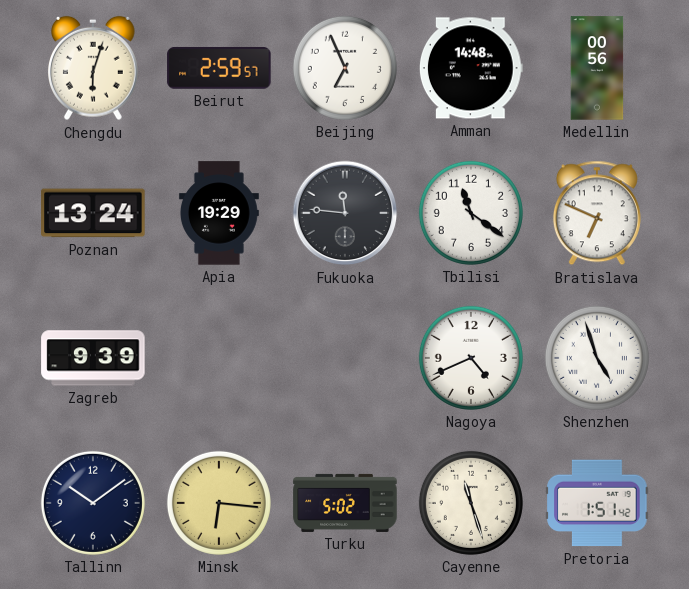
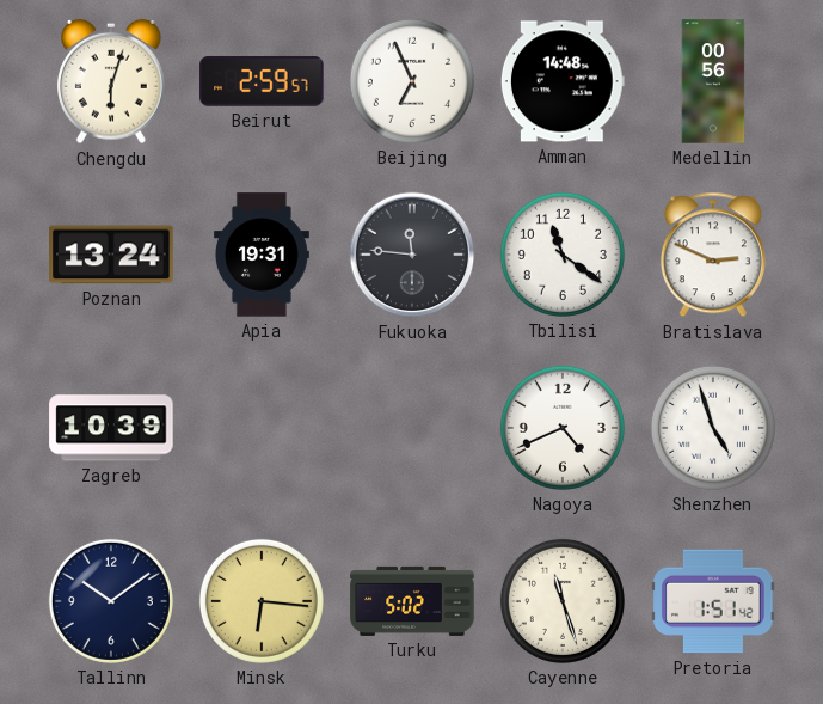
Apia: 19:29 -> 19:31 (262, 255)
Bratislava: 6:49 -> 2:49 (713, 255)
Zagreb: 9:39 -> 10:39 (111, 428)
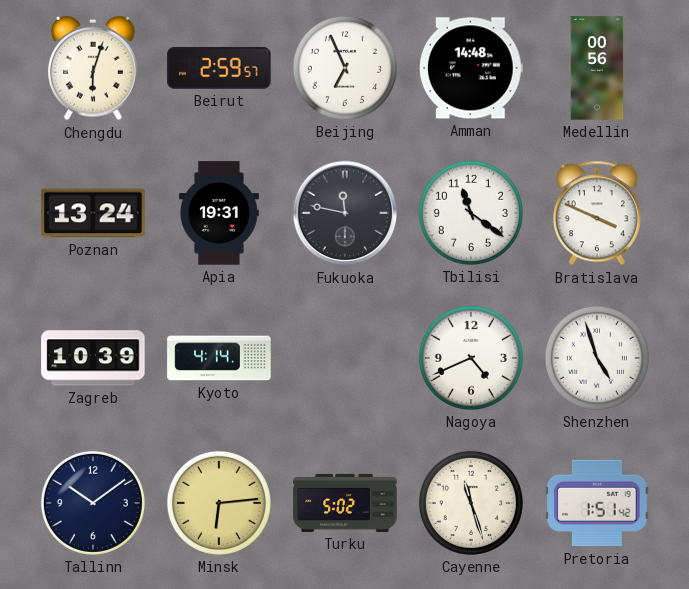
Fukuoka: 11:46 -> 11:47 (345, 213)
Bratislava: 2:49 -> 3:49 (597, 213)
Kyoto: none -> 4:14 (219, 358)
Minsk: 6:16 -> 6:14 (219, 503)
